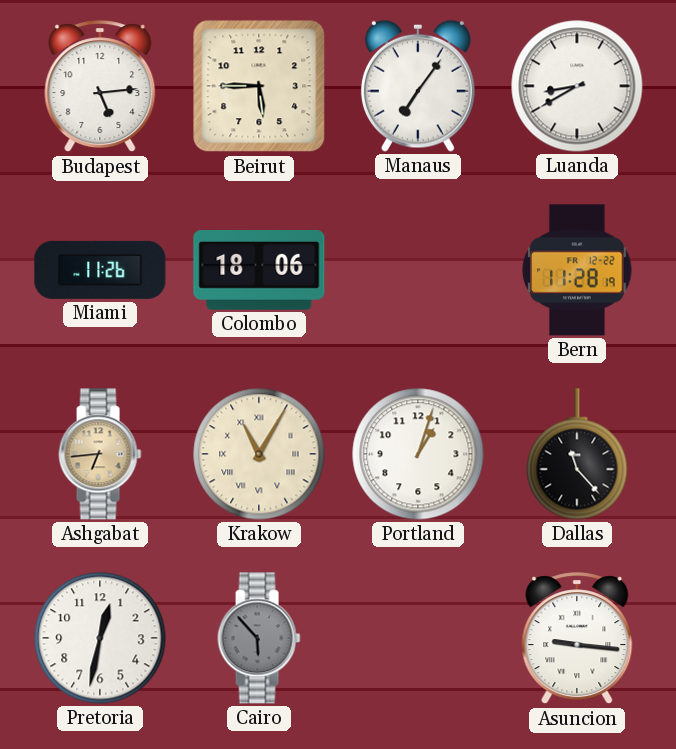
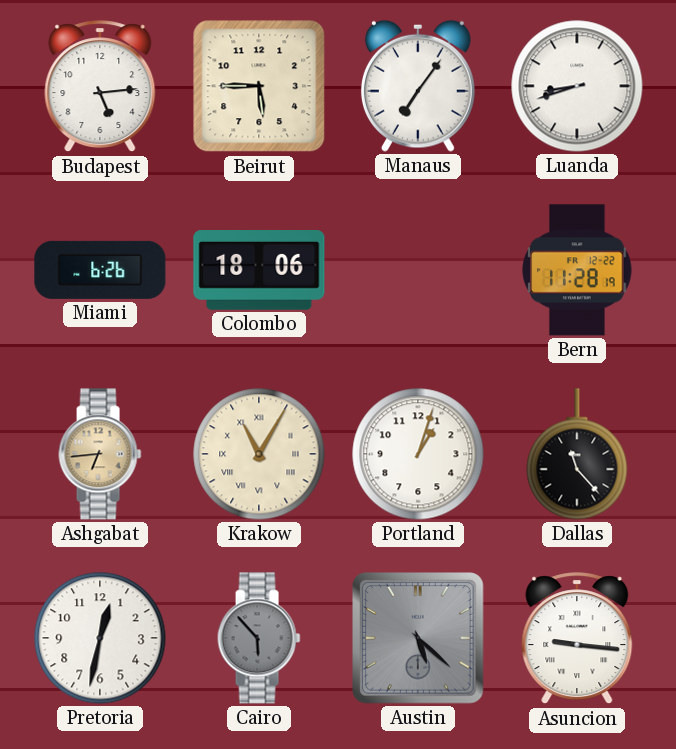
Luanda: 8:40 -> 8:42 (577, 86)
Miami: 11:26 -> 6:26 (100, 270)
Austin: none -> 5:22 (419, 639)
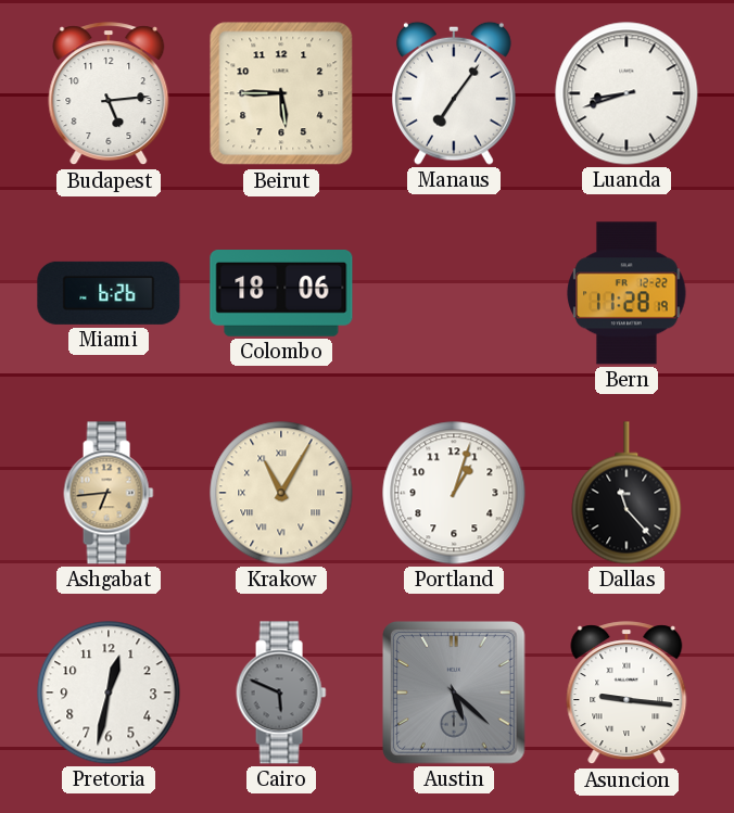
Cairo: 5:53 -> 5:49 (281, 693)
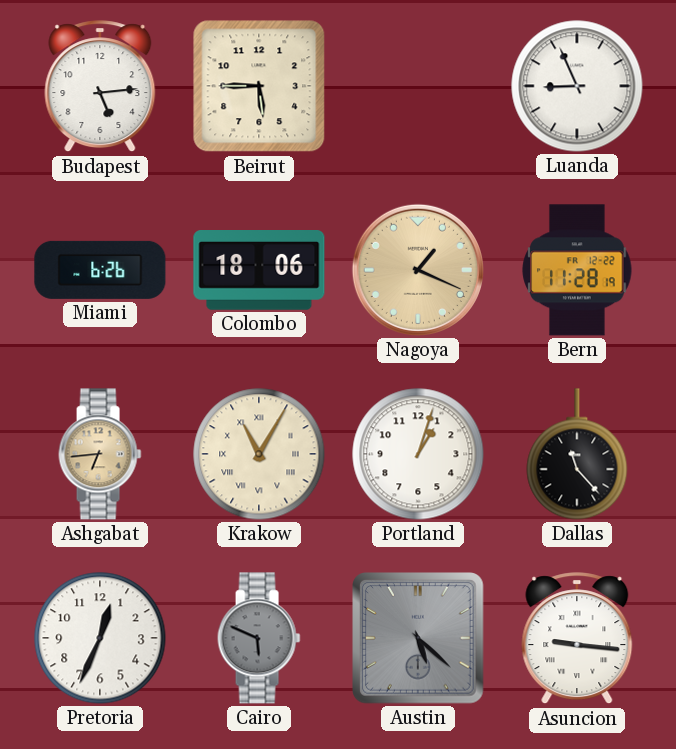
Manaus: 7:06 -> none (454, 93)
Luanda: 8:42 -> 8:56 (577, 86)
Nagoya: none -> 1:19 (418, 270)
Pretoria: 12:32 -> 12:34 (100, 638)
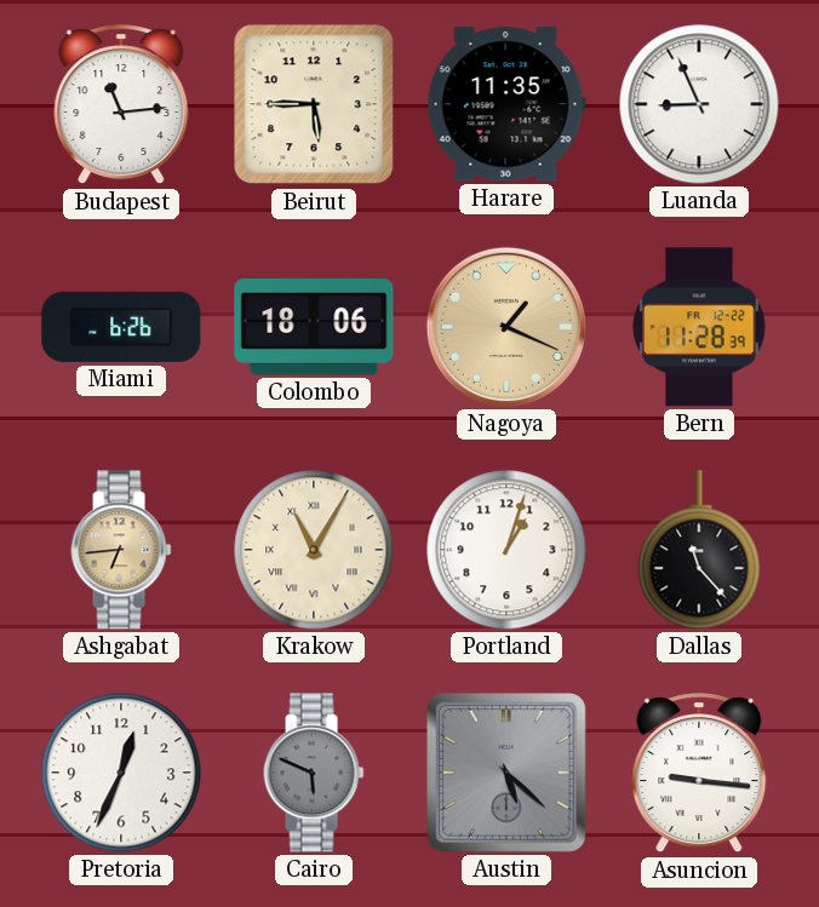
Budapest: 5:14 -> 11:14 (121, 105)
Harare: none -> 11:35 (506, 104)
Bern: 11:28:19 -> 11:28:39 (699, 327)
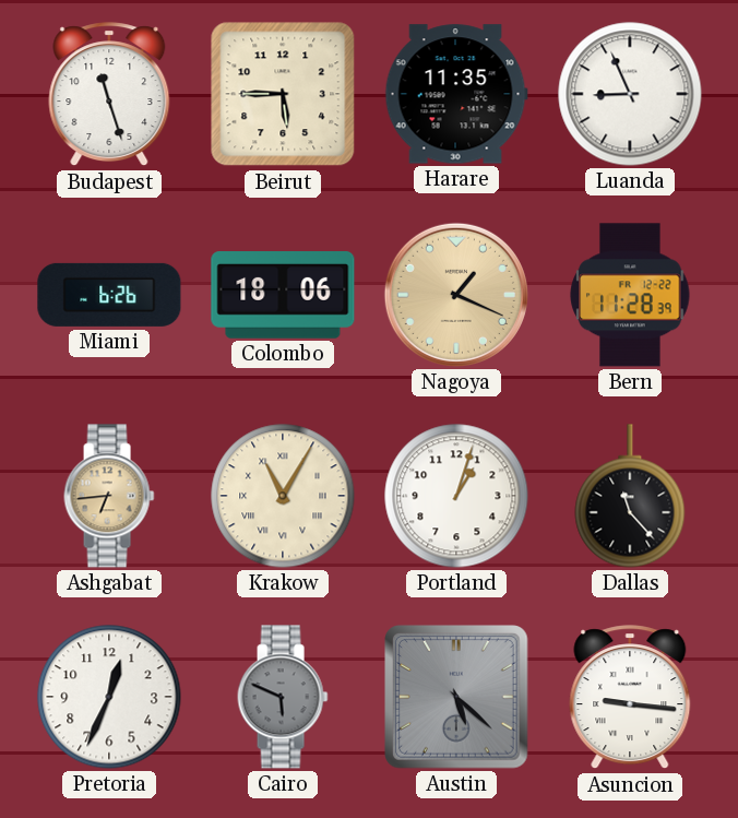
Budapest: 11:14 -> 11:27 (109, 95)
